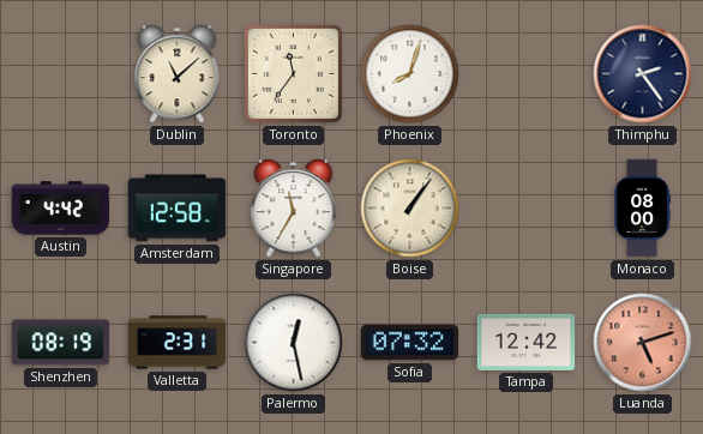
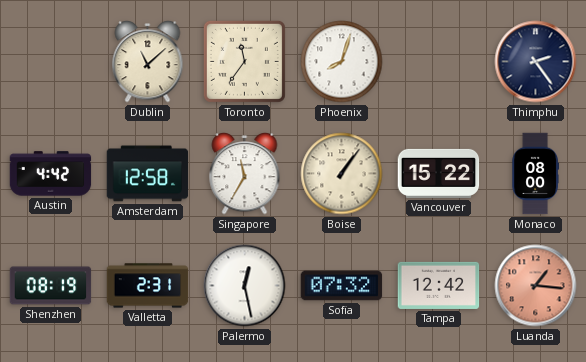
Vancouver: none -> 15:22 (439, 173)
Luanda: 5:12 -> 1:16 (536, 286)
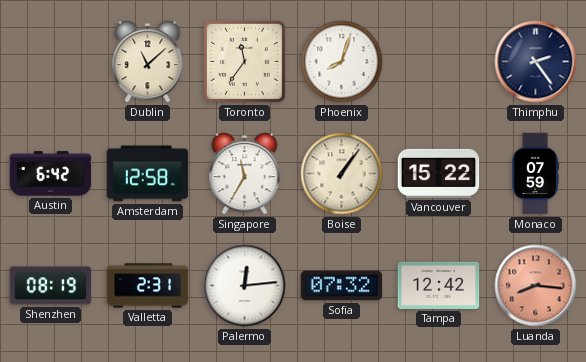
Austin: 4:42 -> 6:42 (51, 174)
Monaco: 08:00 -> 07:59 (535, 174)
Palermo: 12:28 -> 12:14 (245, 286)
Luanda: 1:16 -> 8:16 (536, 286)
